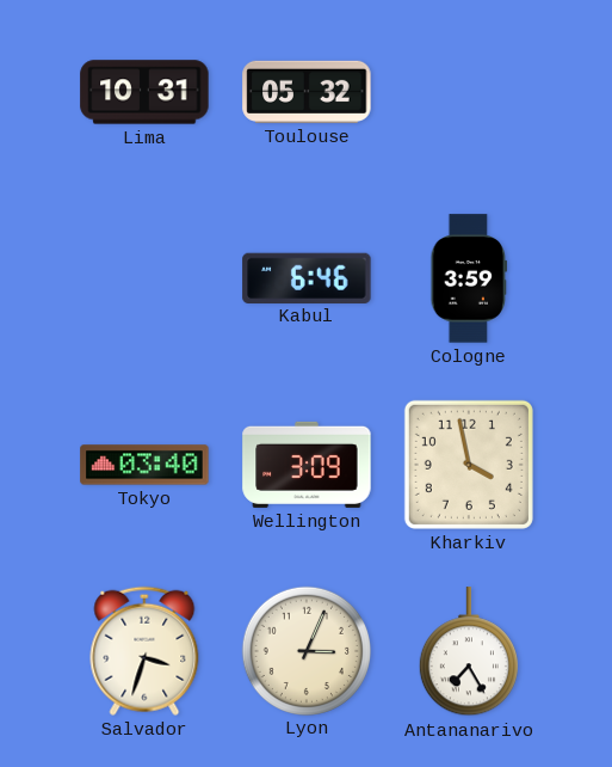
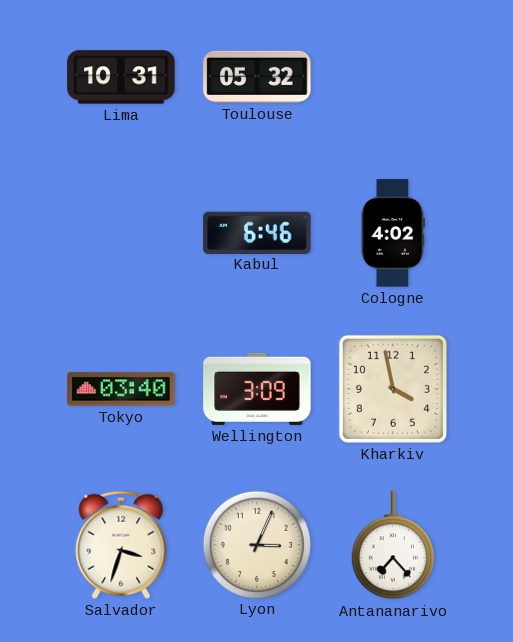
Cologne: 3:59 -> 4:02 (393, 233)
Antananarivo: 7:25 -> 7:23 (393, 546)
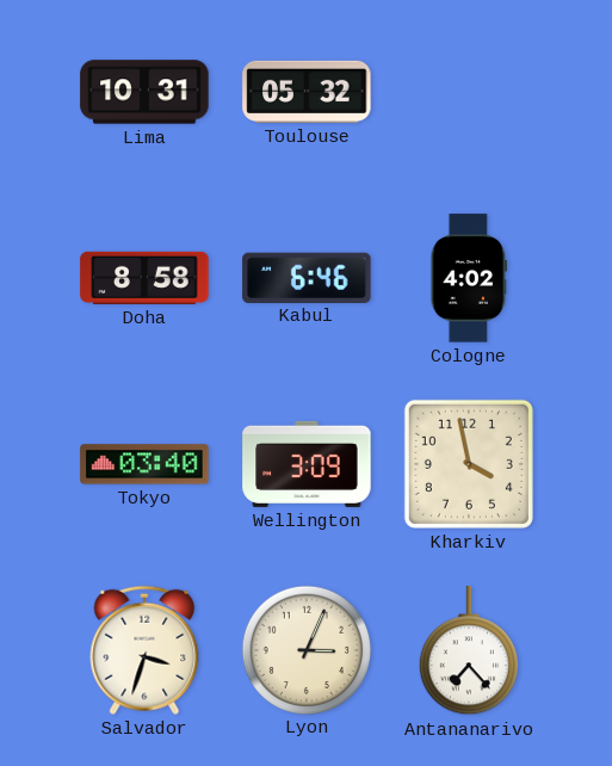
Doha: none -> 8:58 (144, 278)
